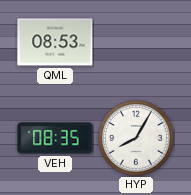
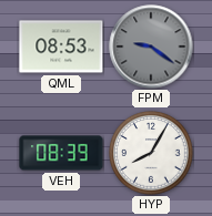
FPM: none -> 9:21 (151, 47)
VEH: 08:35 -> 08:39 (61, 153)
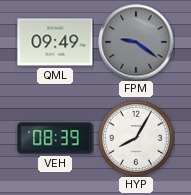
QML: 08:53 -> 09:49 (55, 42)
